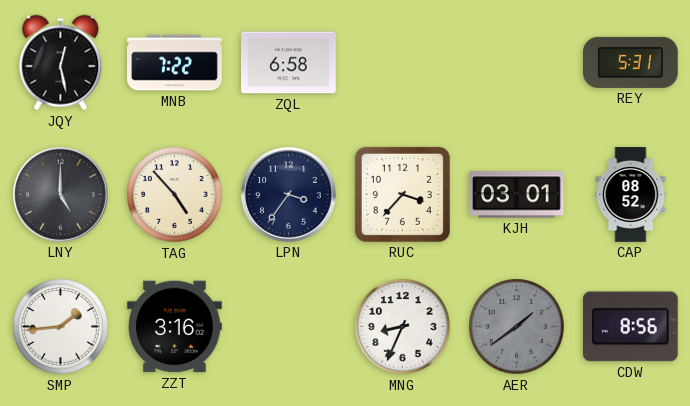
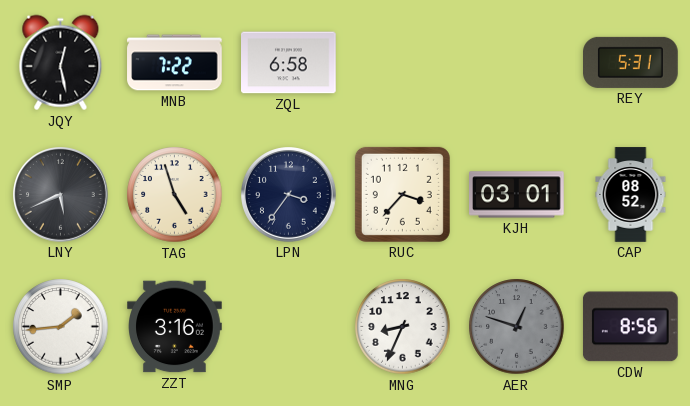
LNY: 5:00 -> 5:41 (61, 195)
TAG: 4:53 -> 4:57 (175, 195)
AER: 1:39 -> 12:48 (517, 327)
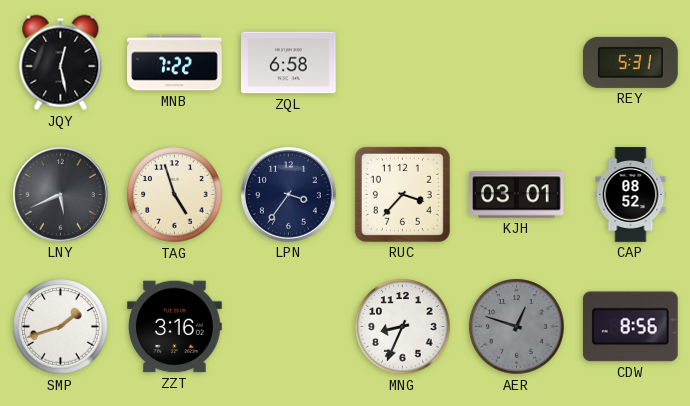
SMP: 1:44 -> 1:42 (61, 327)
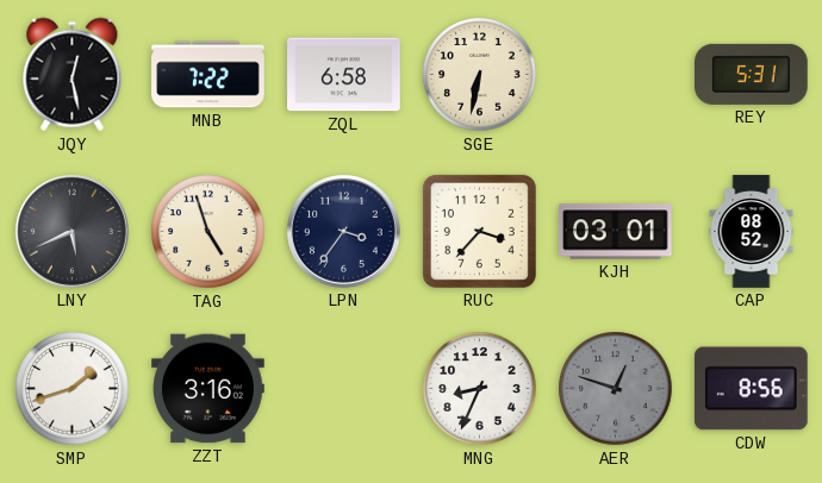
SGE: none -> 6:32 (480, 75)
